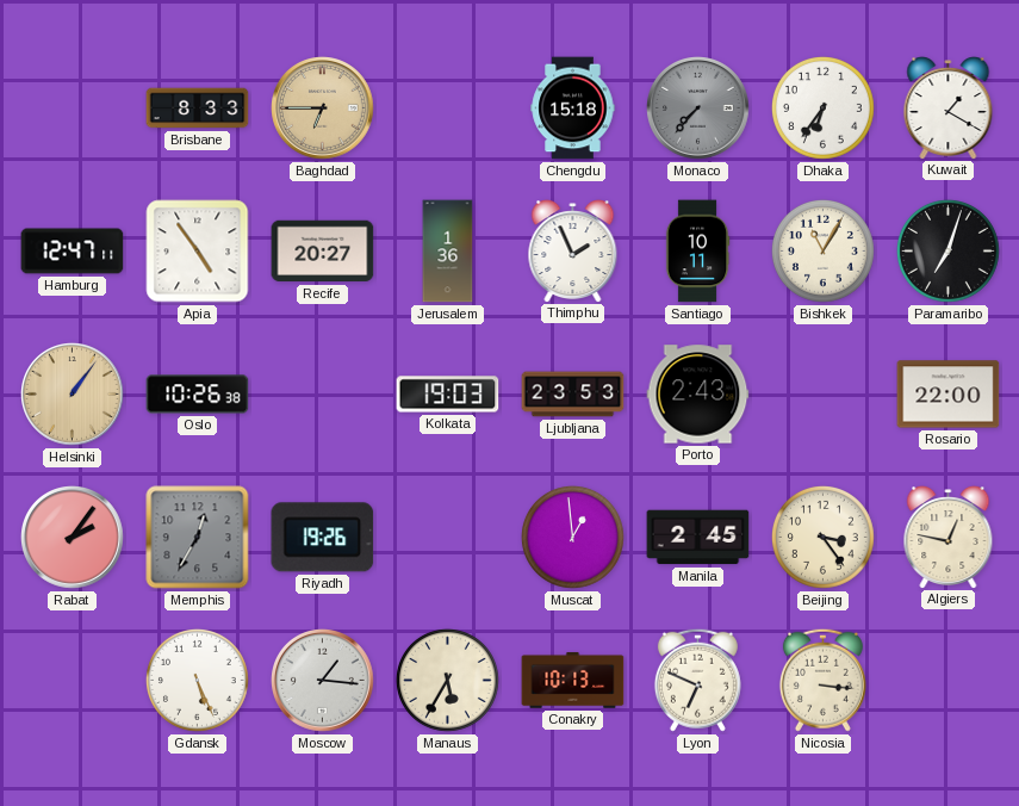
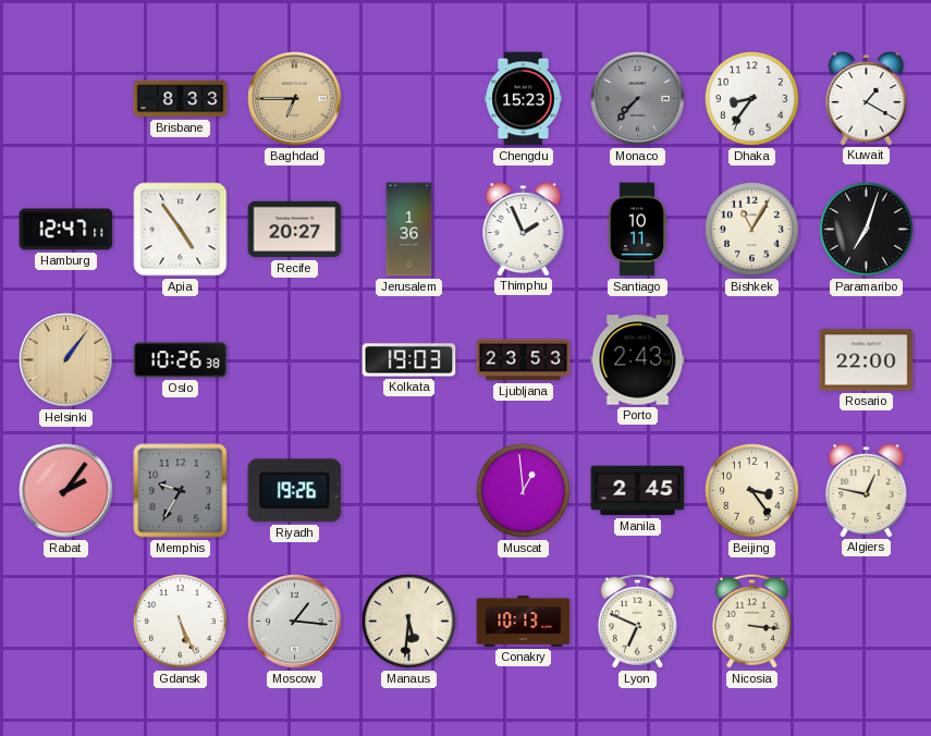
Chengdu: 15:18 -> 15:23 (524, 99)
Dhaka: 6:36 -> 8:36 (751, 98)
Memphis: 12:35 -> 9:35 (181, 491)
Manaus: 5:35 -> 5:31 (408, 621)
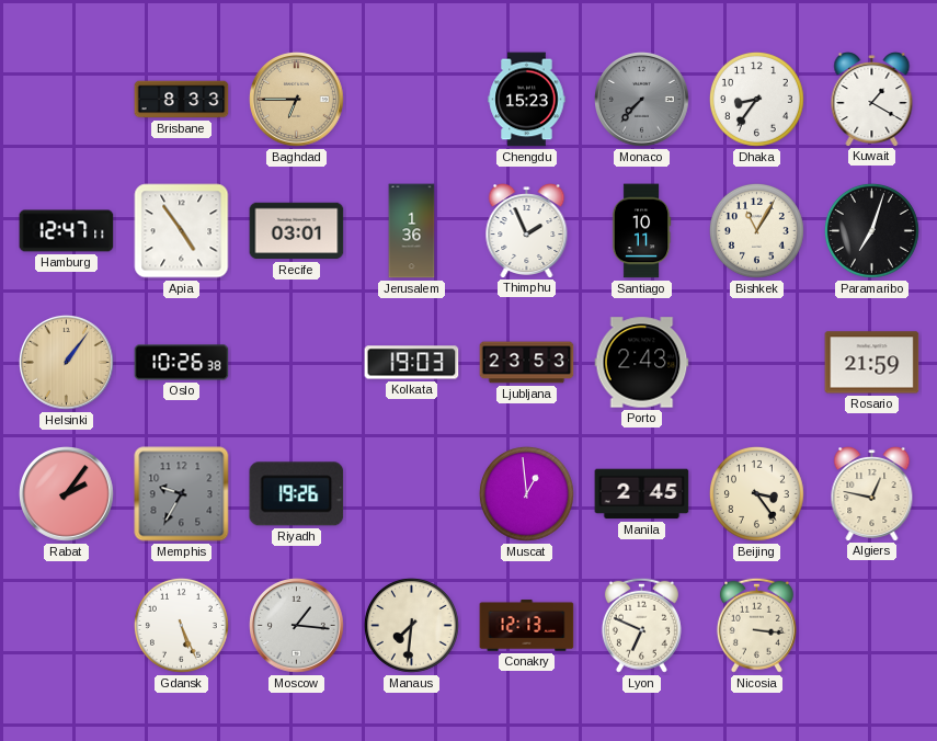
Recife: 20:27 -> 03:01 (297, 231)
Rosario: 22:00 -> 21:59 (872, 363)
Manaus: 5:31 -> 7:31 (411, 625)
Conakry: 10:13 -> 12:13 (527, 625)
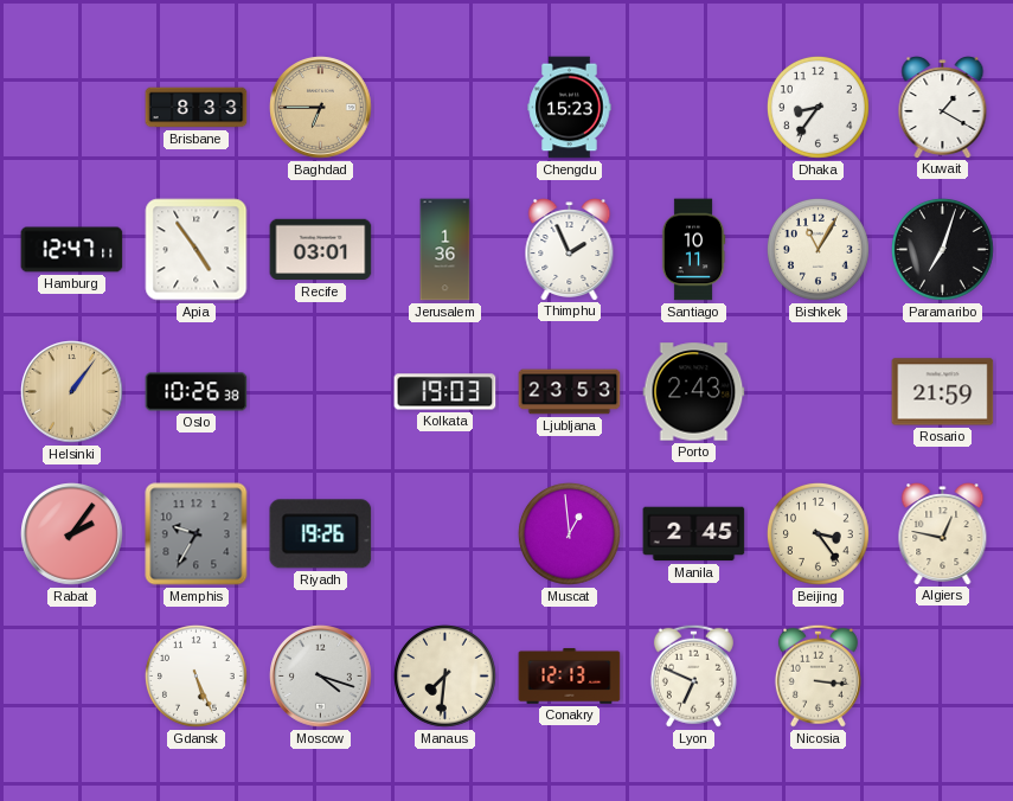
Monaco: 7:37 -> none (642, 100)
Moscow: 1:16 -> 4:18 (321, 677)
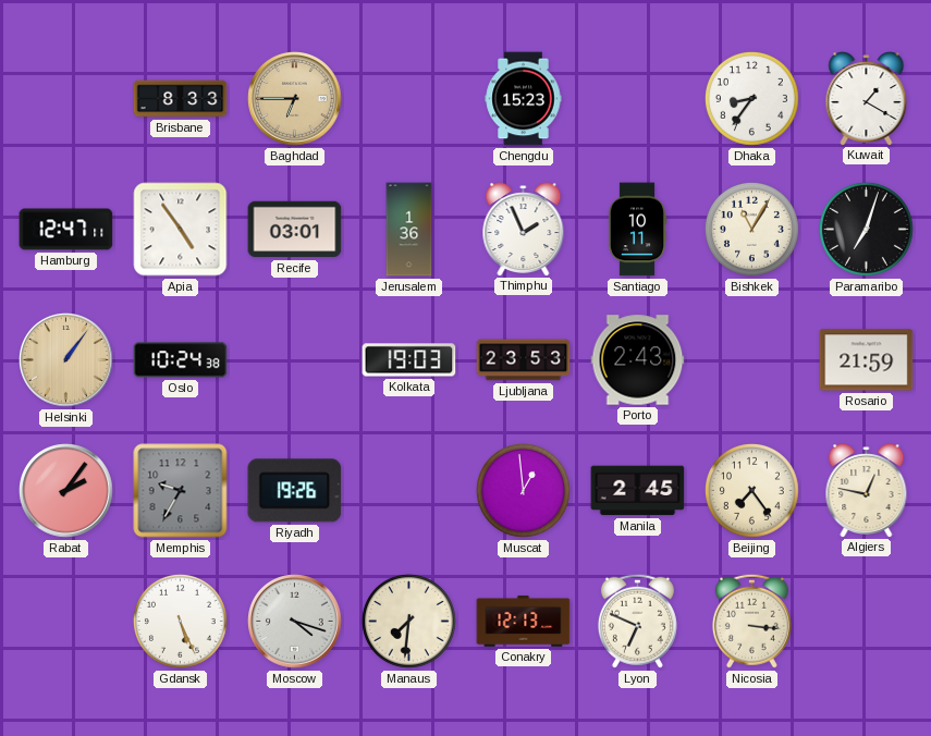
Oslo: 10:26 -> 10:24 (181, 360)
Beijing: 3:24 -> 7:24 (751, 490)
